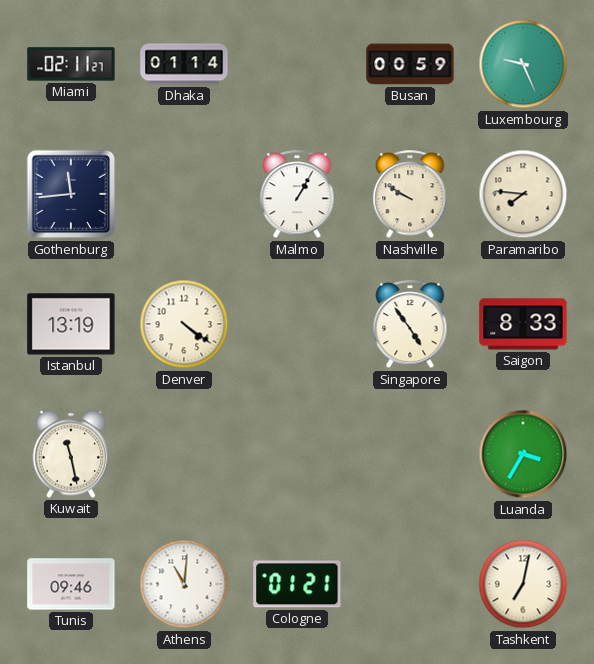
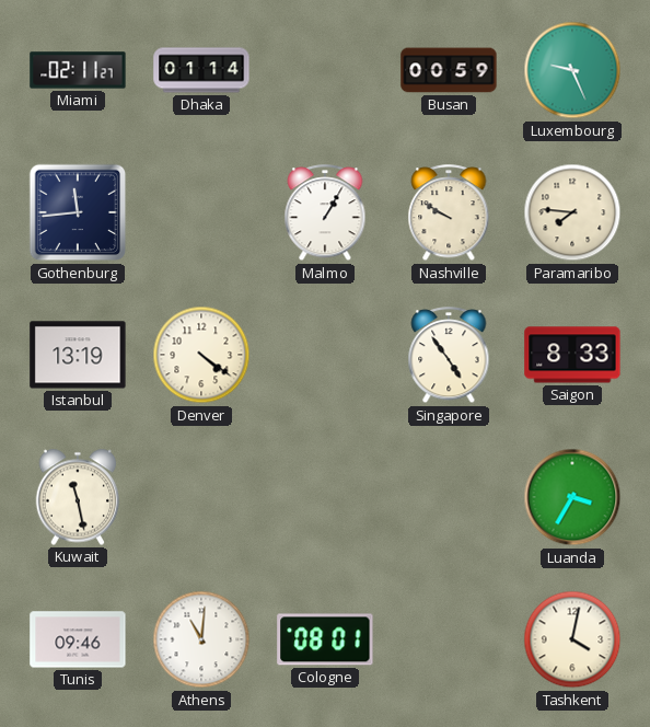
Cologne: 01:21 -> 08:01 (325, 639)
Tashkent: 7:02 -> 4:02 (572, 639)
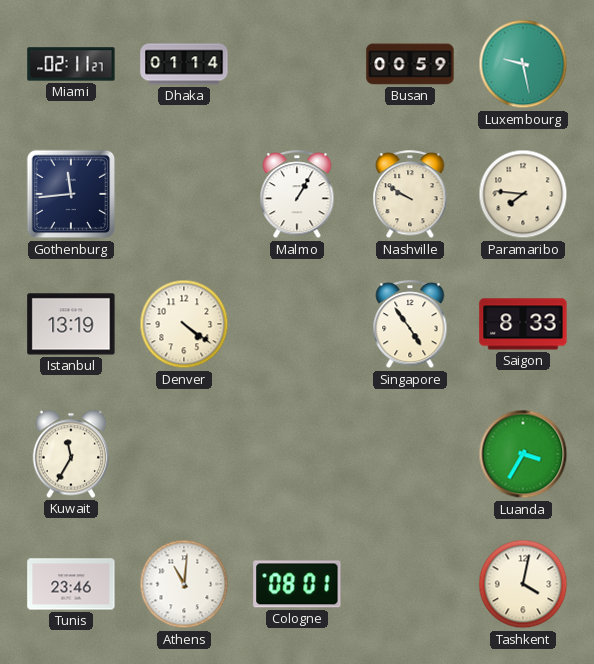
Luxembourg: 9:26 -> 9:28 (523, 64)
Kuwait: 11:28 -> 11:35 (71, 454)
Tunis: 09:46 -> 23:46 (71, 584)
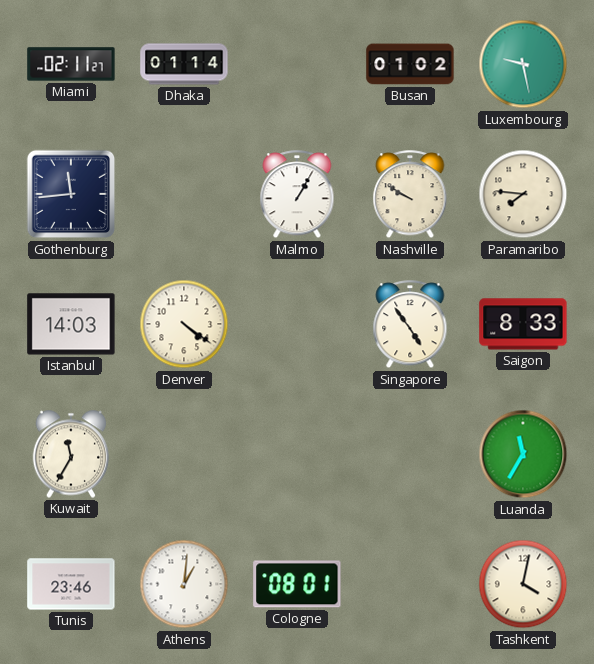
Busan: 00:59 -> 01:02 (410, 64)
Istanbul: 13:19 -> 14:03 (71, 324)
Luanda: 3:35 -> 11:35 (523, 454)
Athens: 11:01 -> 1:01 (184, 584)
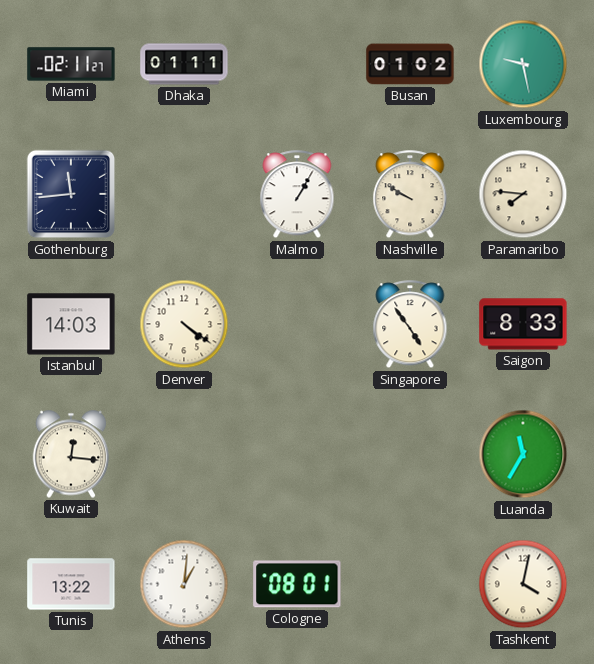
Dhaka: 01:14 -> 01:11 (184, 64)
Kuwait: 11:35 -> 12:16 (71, 454)
Tunis: 23:46 -> 13:22 (71, 584)
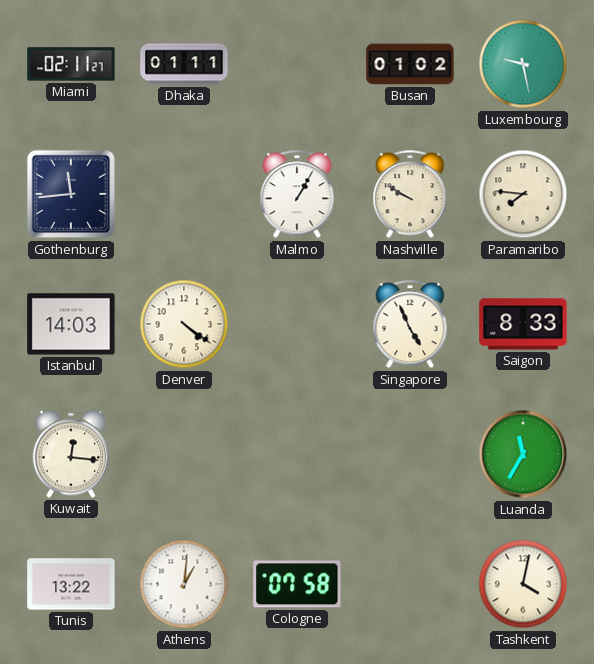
Singapore: 4:54 -> 4:56 (410, 325)
Cologne: 08:01 -> 07:58 (297, 584)
